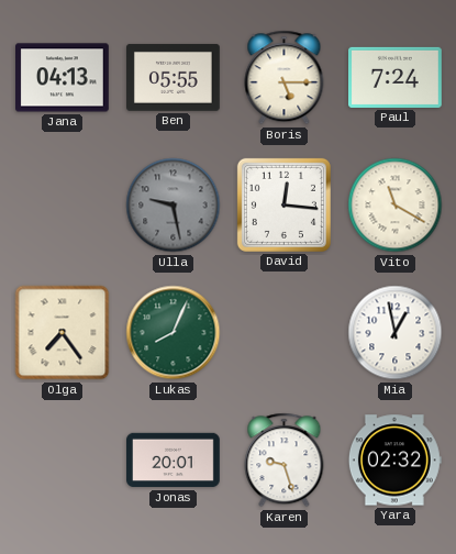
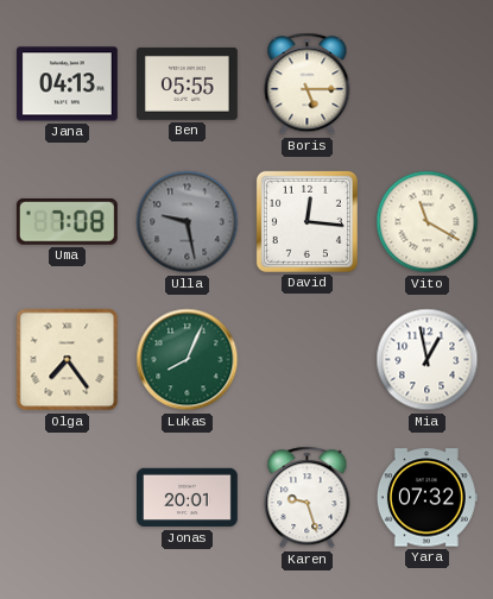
Paul: 7:24 -> none (396, 77)
Uma: none -> 7:08 (67, 222)
Yara: 02:32 -> 07:32 (426, 498)
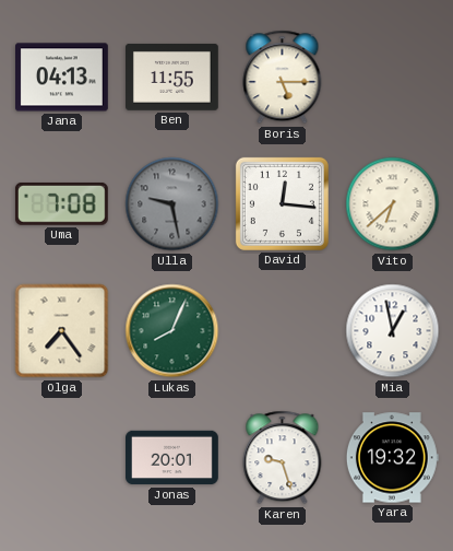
Ben: 05:55 -> 11:55 (172, 77)
Vito: 11:20 -> 6:38 (393, 204)
Yara: 07:32 -> 19:32 (392, 458)
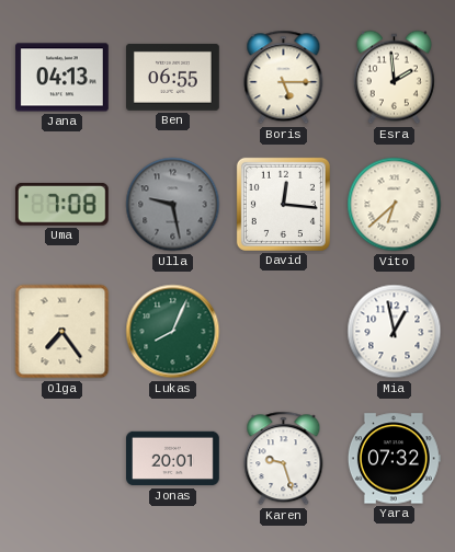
Ben: 11:55 -> 06:55 (173, 77)
Esra: none -> 1:59 (394, 78)
Yara: 19:32 -> 07:32 (394, 459)
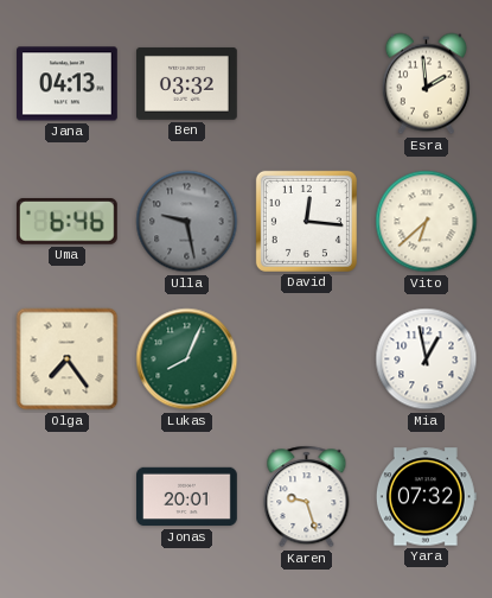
Ben: 06:55 -> 03:32 (187, 83)
Boris: 5:15 -> none (284, 78)
Uma: 7:08 -> 6:46 (66, 222)
